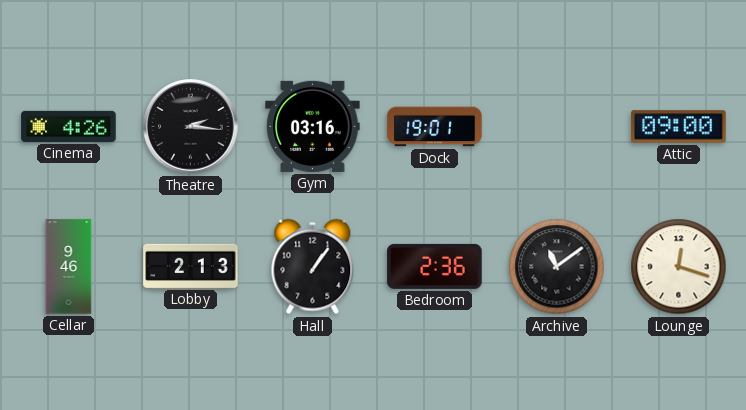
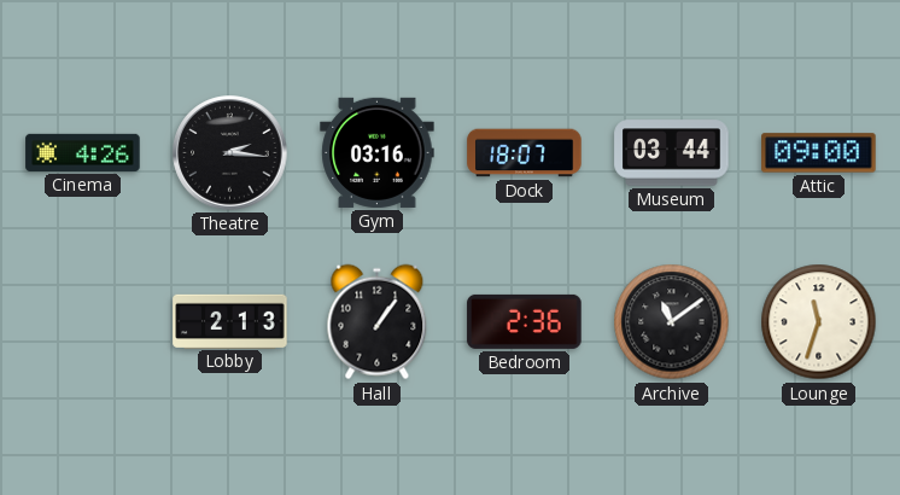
Dock: 19:01 -> 18:07 (525, 153)
Museum: none -> 03:44 (672, 153)
Cellar: 9:46 -> none (69, 267)
Lounge: 12:18 -> 11:33 (819, 322)
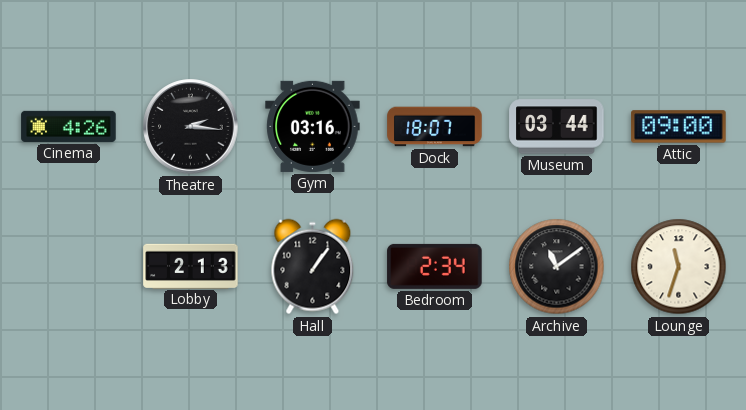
Bedroom: 2:36 -> 2:34 (435, 266)
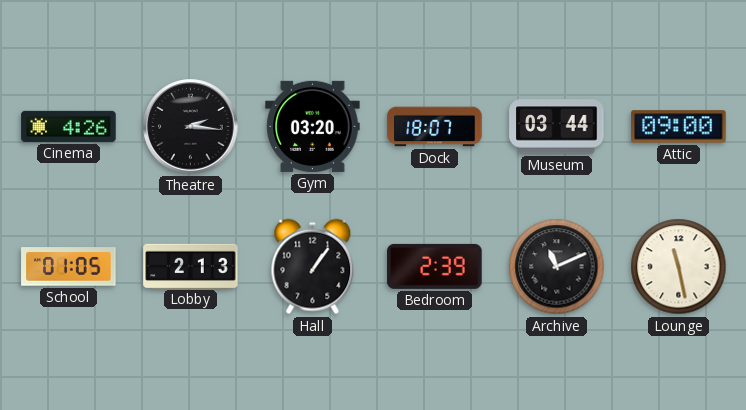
Gym: 03:16 -> 03:20 (313, 126)
School: none -> 01:05 (69, 267)
Bedroom: 2:34 -> 2:39 (435, 266)
Archive: 11:09 -> 11:11 (557, 267)
Lounge: 11:33 -> 11:28 (679, 267)
